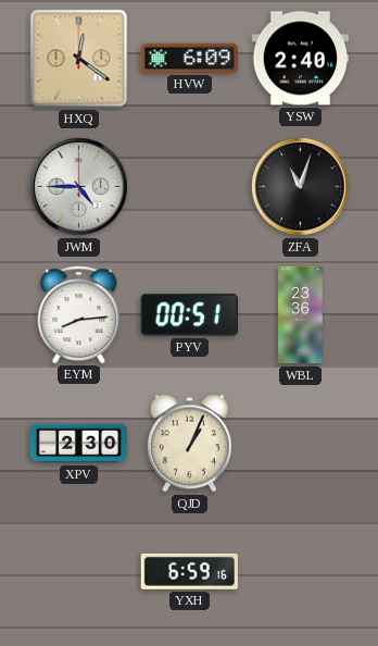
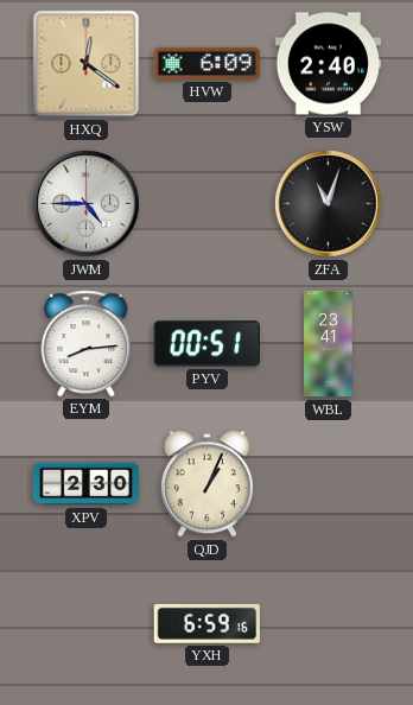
WBL: 23:36 -> 23:41 (329, 344)
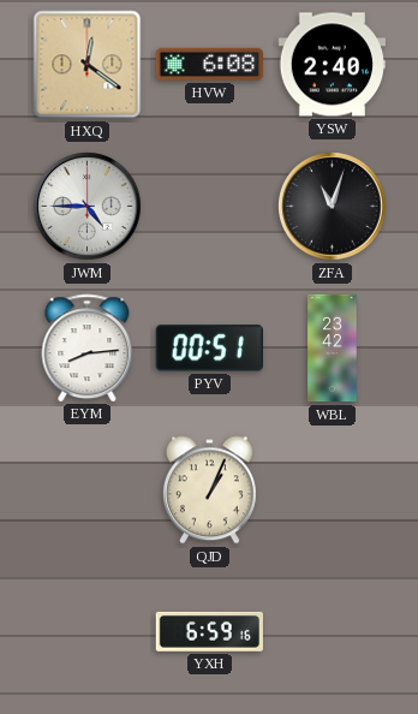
HVW: 6:09 -> 6:08 (210, 64)
WBL: 23:41 -> 23:42 (333, 349)
XPV: 2:30 -> none (87, 484)
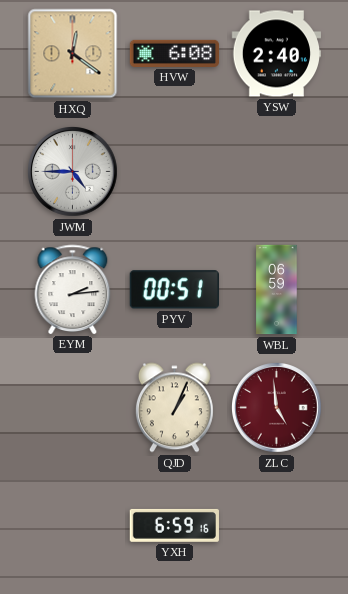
ZFA: 11:03 -> none (333, 207)
EYM: 8:14 -> 2:14 (73, 289)
WBL: 23:42 -> 06:59 (277, 290)
ZLC: none -> 4:59 (277, 408)
